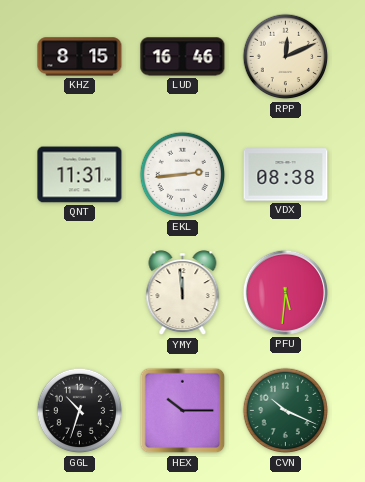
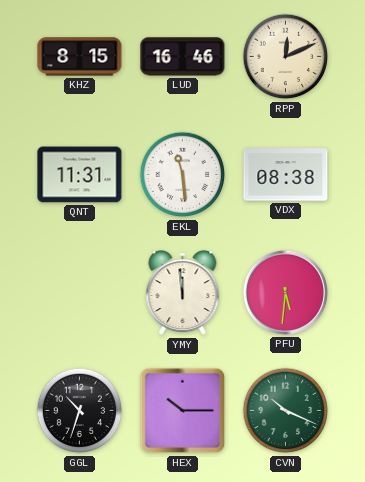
EKL: 2:44 -> 11:29 (183, 175)
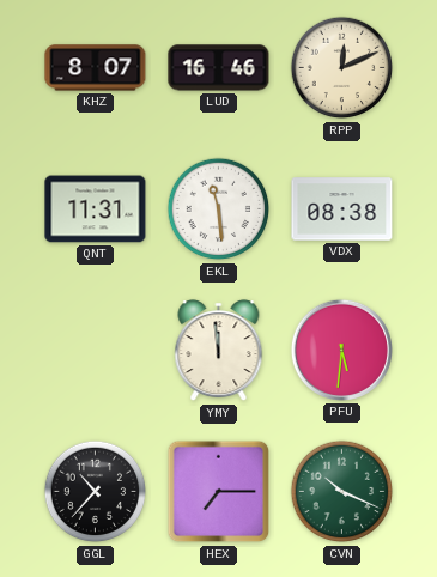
KHZ: 8:15 -> 8:07 (96, 68)
GGL: 10:33 -> 10:37 (96, 492)
HEX: 10:15 -> 7:15 (219, 492)
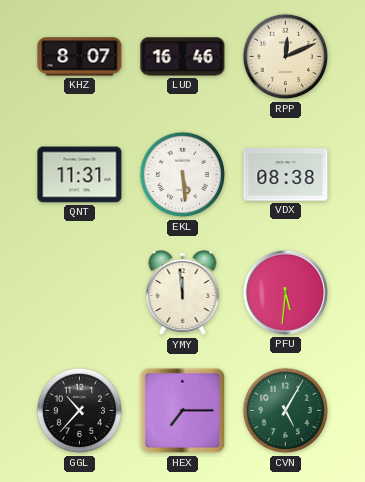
EKL: 11:29 -> 5:29 (183, 175)
CVN: 10:19 -> 5:05 (286, 411)
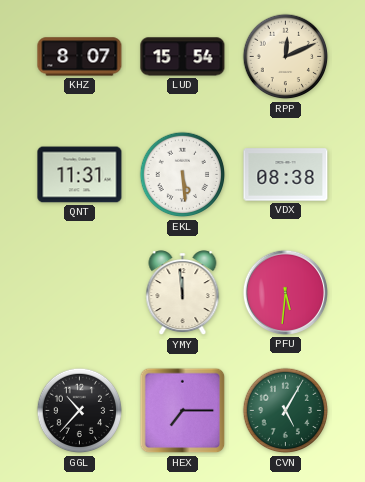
LUD: 16:46 -> 15:54 (183, 57)
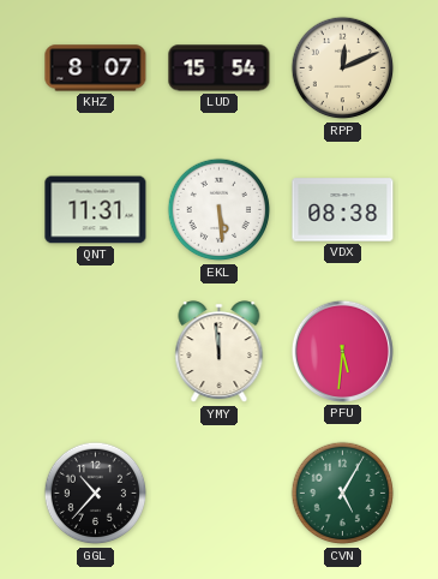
HEX: 7:15 -> none (183, 411)
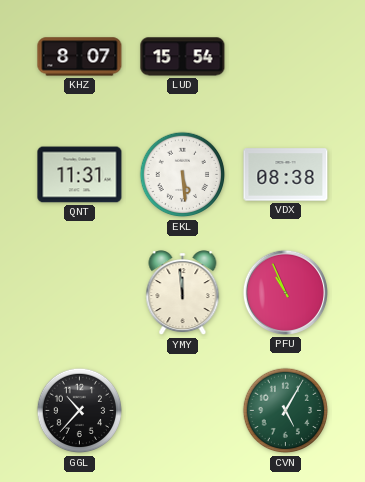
RPP: 12:11 -> none (343, 68)
PFU: 5:31 -> 10:56 (285, 292)
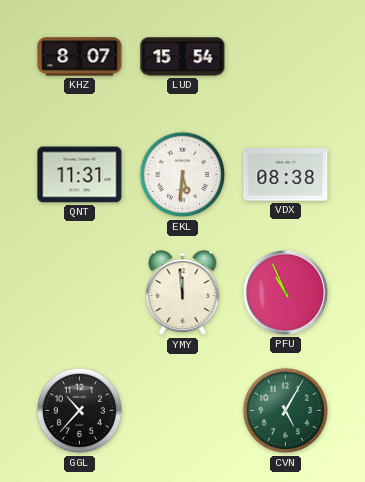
EKL: 5:29 -> 5:31 (183, 175)
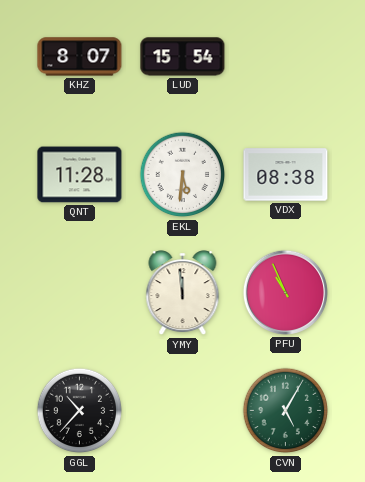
QNT: 11:31 -> 11:28 (80, 175)
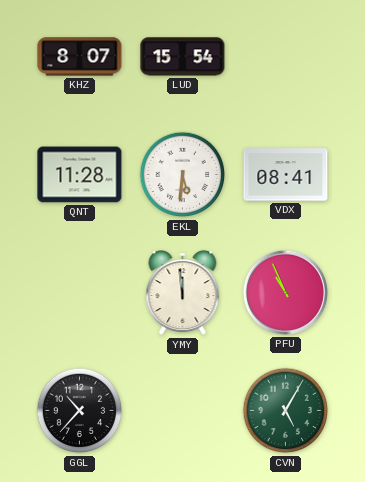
VDX: 08:38 -> 08:41 (286, 175)
